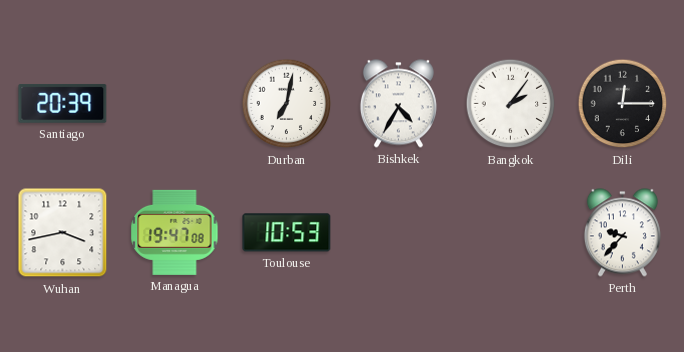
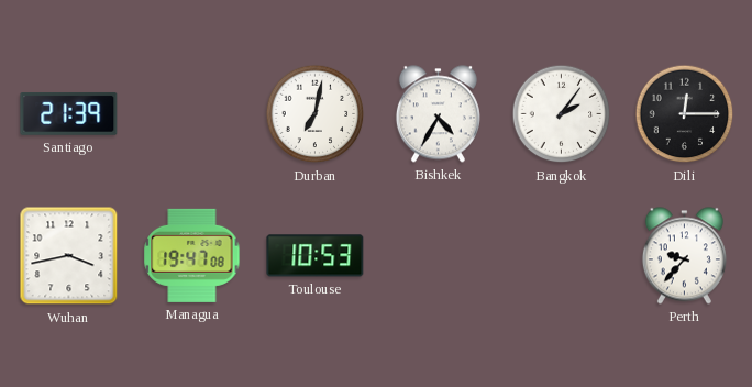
Santiago: 20:39 -> 21:39 (69, 113)
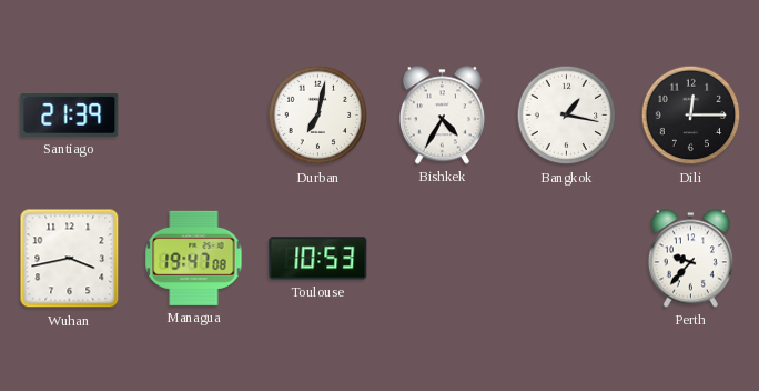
Bangkok: 2:06 -> 1:17 (567, 116)
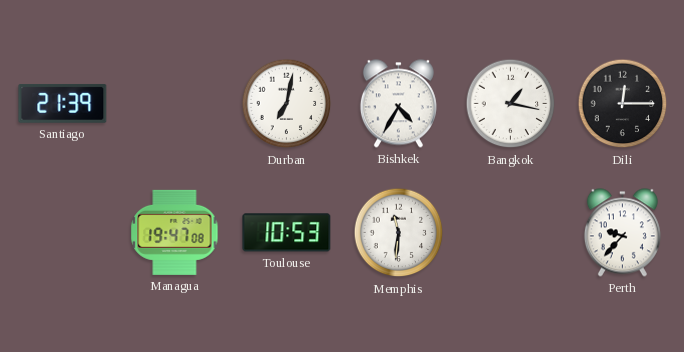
Wuhan: 3:43 -> none (70, 259)
Memphis: none -> 11:31 (399, 233)
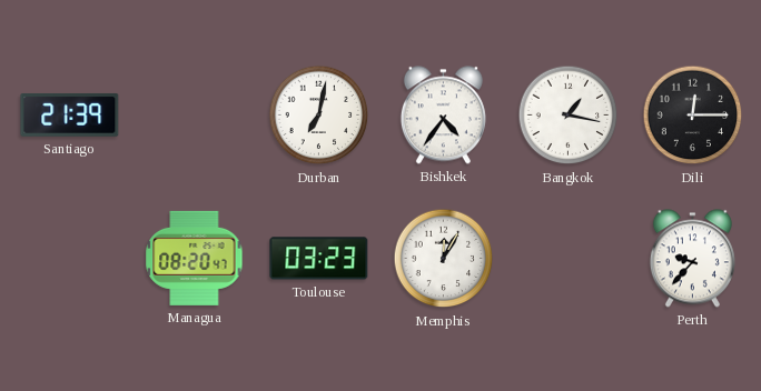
Bishkek: 4:35 -> 4:36 (443, 116)
Managua: 19:47 -> 08:20 (195, 258)
Toulouse: 10:53 -> 03:23 (319, 259)
Memphis: 11:31 -> 12:05 (444, 259)
